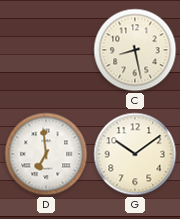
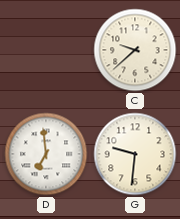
C: 8:28 -> 9:38 (135, 50)
G: 10:09 -> 9:31 (135, 154)
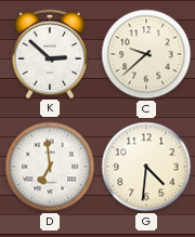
K: none -> 2:52 (49, 53)
G: 9:31 -> 4:31 (146, 167)
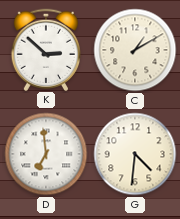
C: 9:38 -> 1:10 (135, 50)
